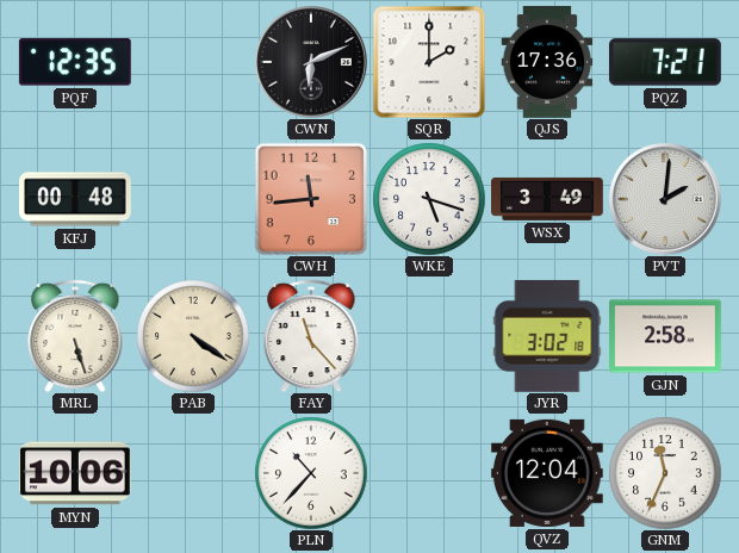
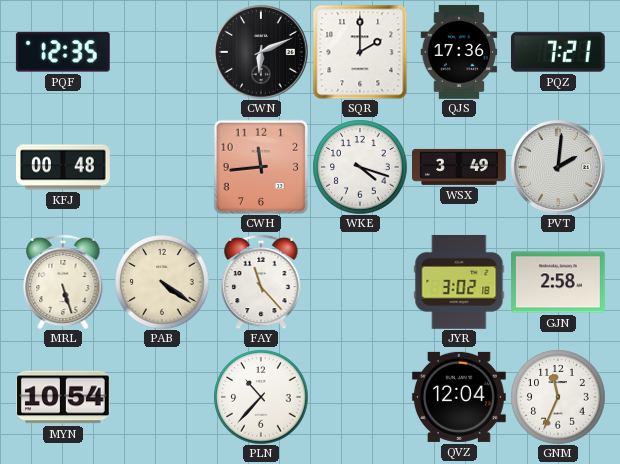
WKE: 5:18 -> 4:18 (360, 167)
MYN: 10:06 -> 10:54 (64, 397)
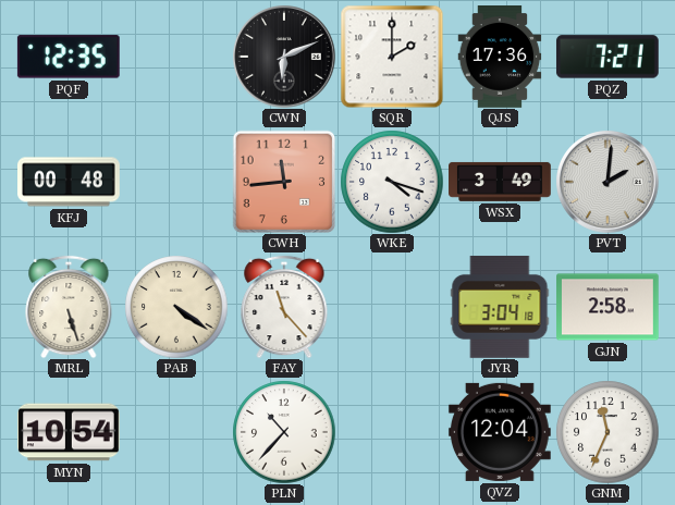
JYR: 3:02 -> 3:04 (500, 307)
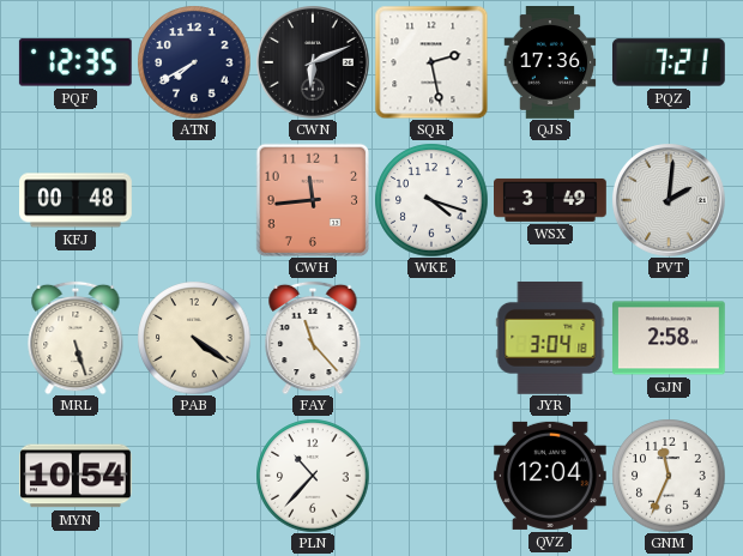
ATN: none -> 7:40 (194, 62)
SQR: 2:00 -> 2:28 (431, 62)
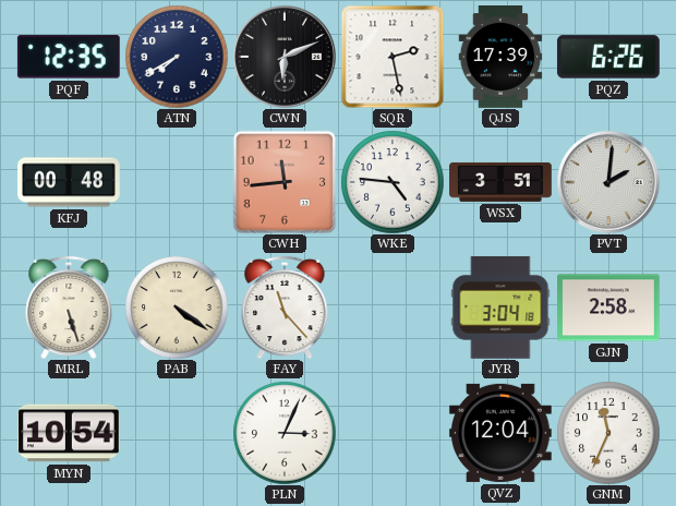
QJS: 17:36 -> 17:39 (500, 58)
PQZ: 7:21 -> 6:26 (608, 57)
WKE: 4:18 -> 4:46 (393, 182)
WSX: 3:49 -> 3:51 (502, 182)
PLN: 10:37 -> 3:04 (285, 433)
